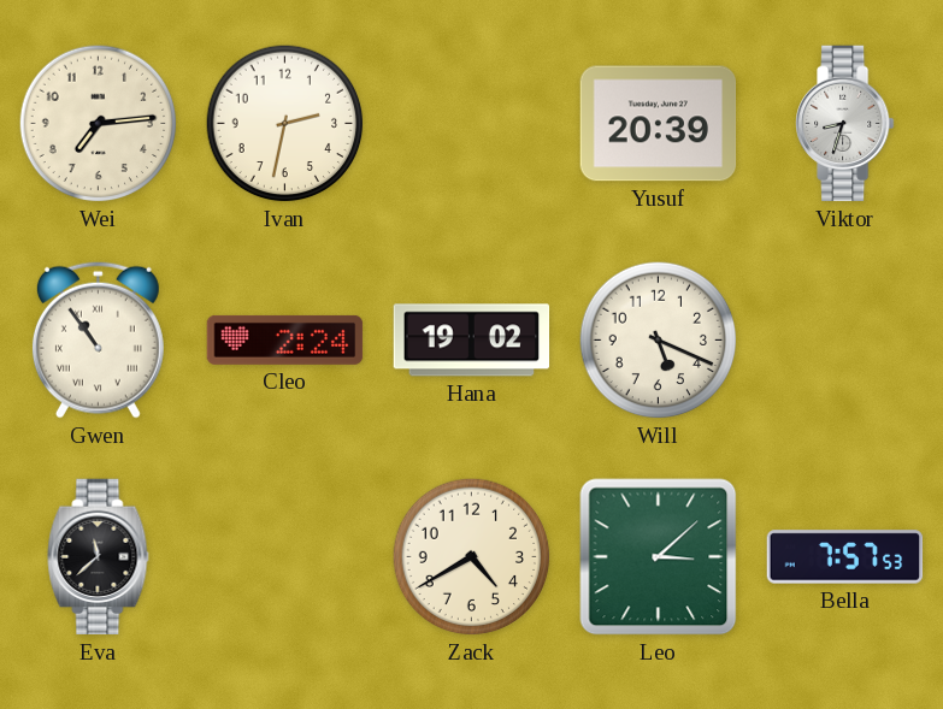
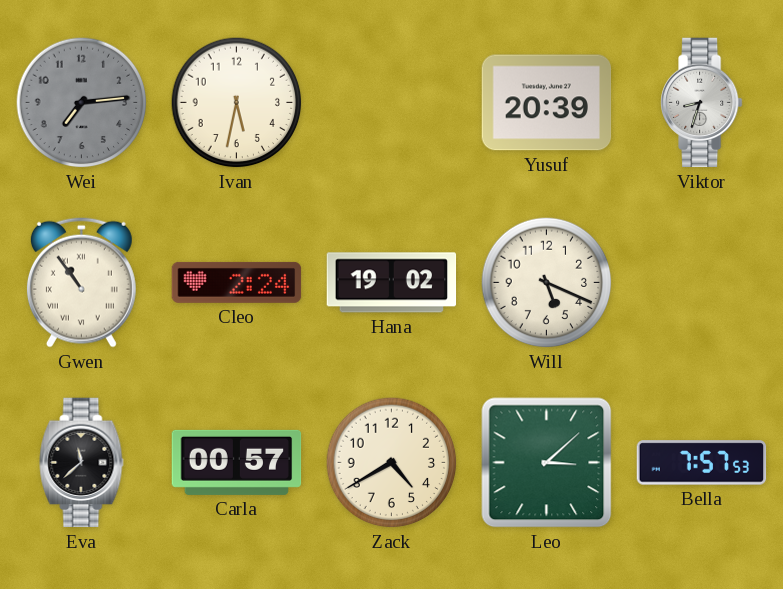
Wei dial: cream -> grey (82, 103)
Ivan: 2:32 -> 5:32 (237, 103)
Carla: none -> 00:57 (237, 462)
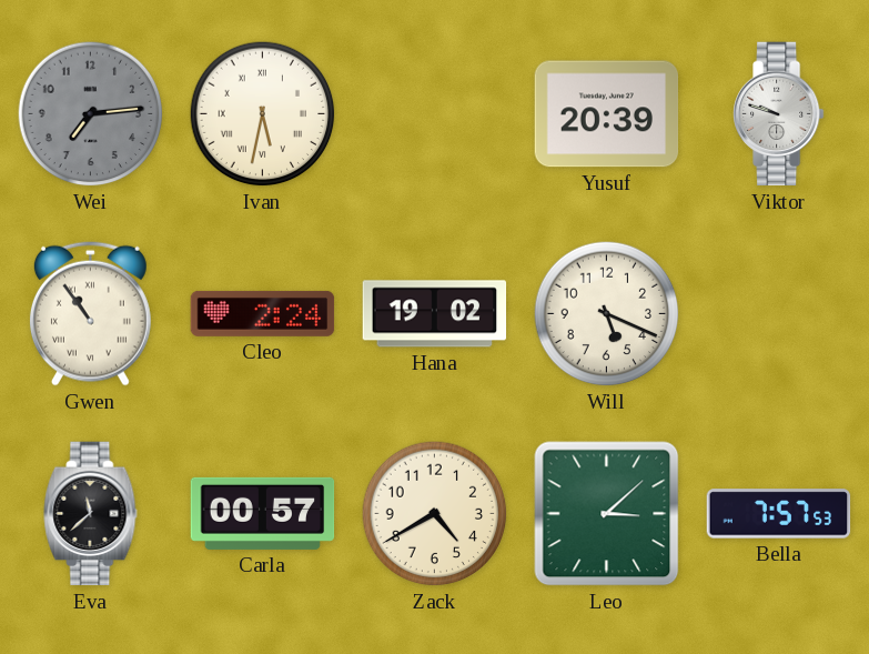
Ivan numerals: Arabic -> Roman (263, 114)
Viktor: 8:33 -> 9:48 (779, 114)
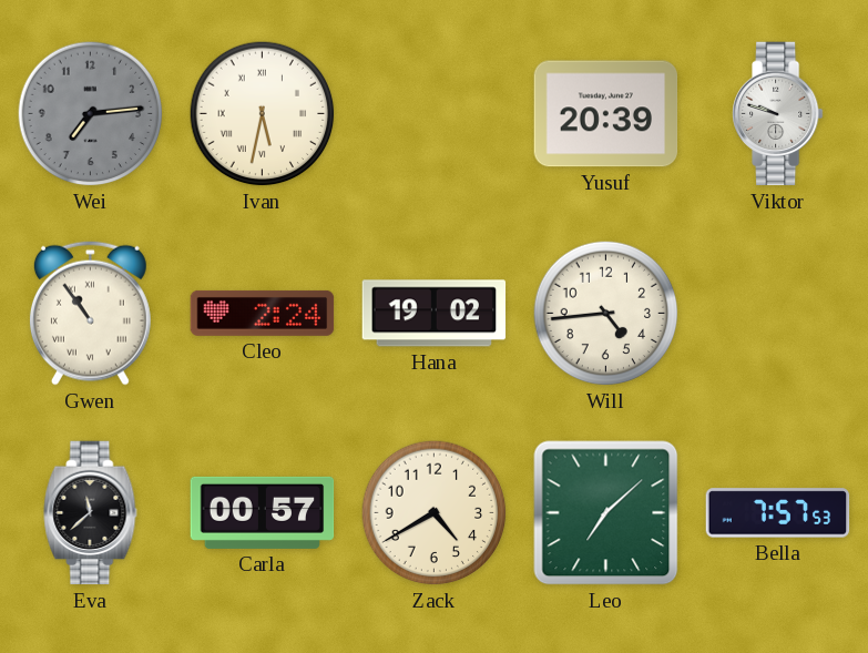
Will: 5:19 -> 4:44 (606, 314)
Leo: 3:08 -> 7:08 (606, 513)
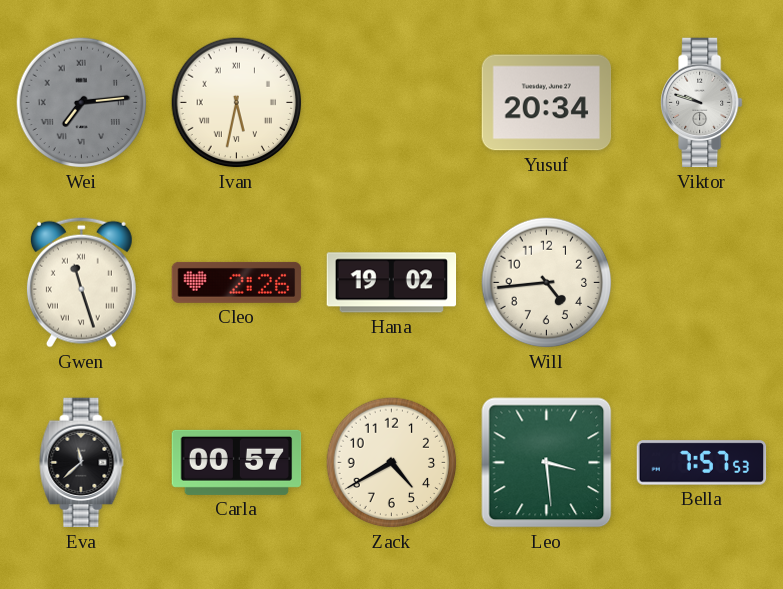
Wei numerals: Arabic -> Roman (82, 103)
Yusuf: 20:39 -> 20:34 (547, 103)
Gwen: 10:54 -> 11:27 (81, 282)
Cleo: 2:24 -> 2:26 (237, 282)
Leo: 7:08 -> 3:29 (547, 463)
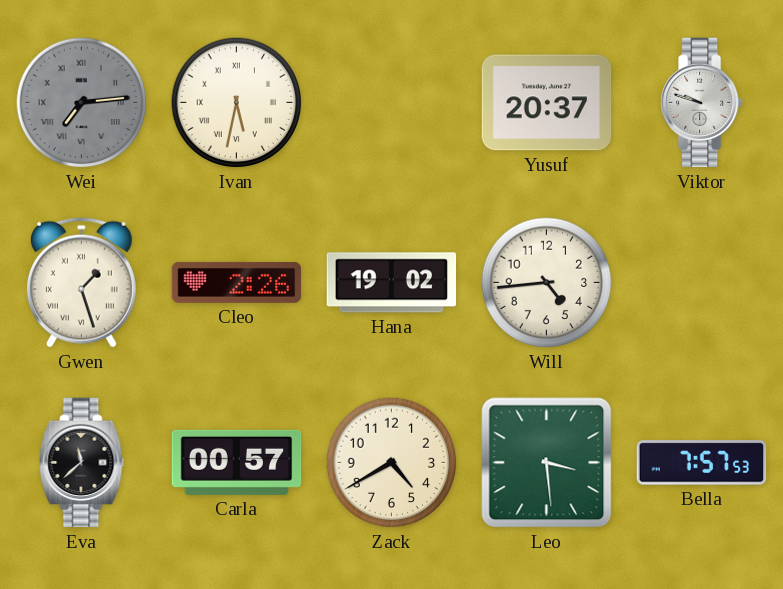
Yusuf: 20:34 -> 20:37 (547, 103)
Gwen: 11:27 -> 1:27 (81, 282)
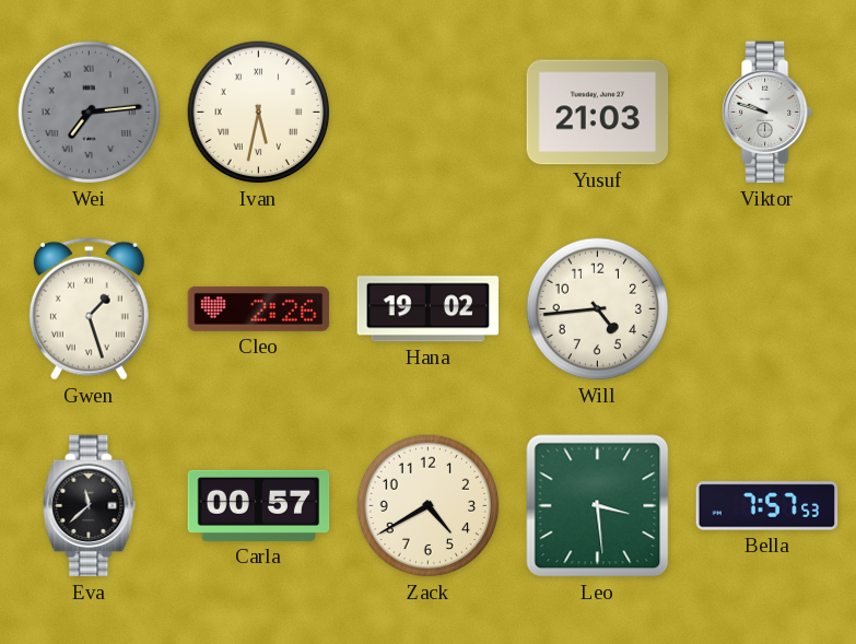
Yusuf: 20:37 -> 21:03 (598, 113)
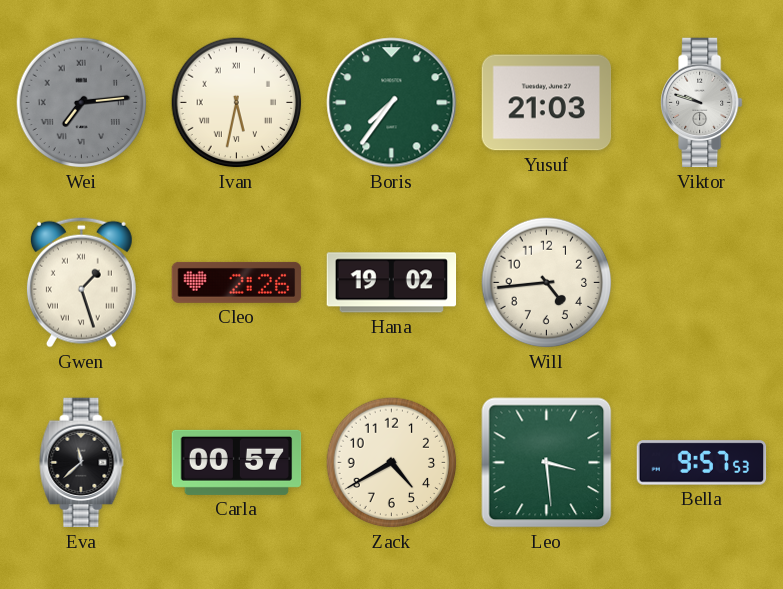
Boris: none -> 7:36 (392, 103)
Bella: 7:57 -> 9:57 (702, 463)
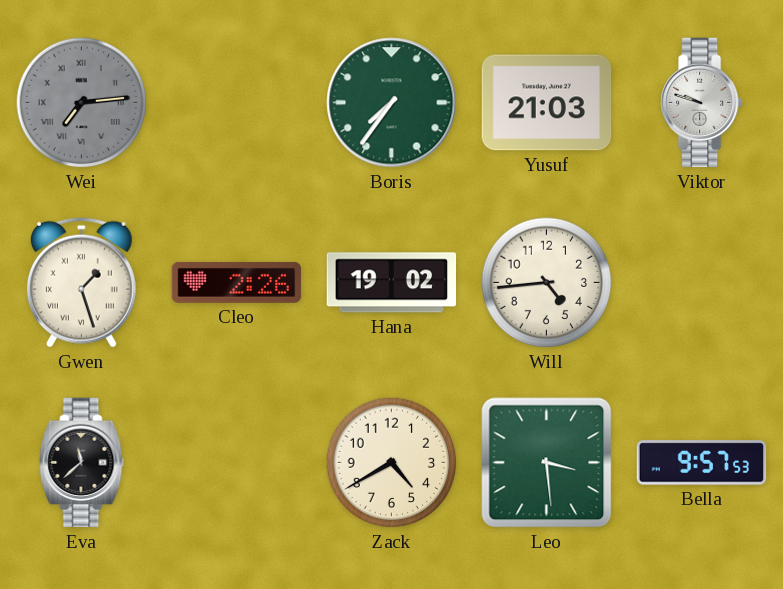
Ivan: 5:32 -> none (237, 103)
Carla: 00:57 -> none (237, 462)
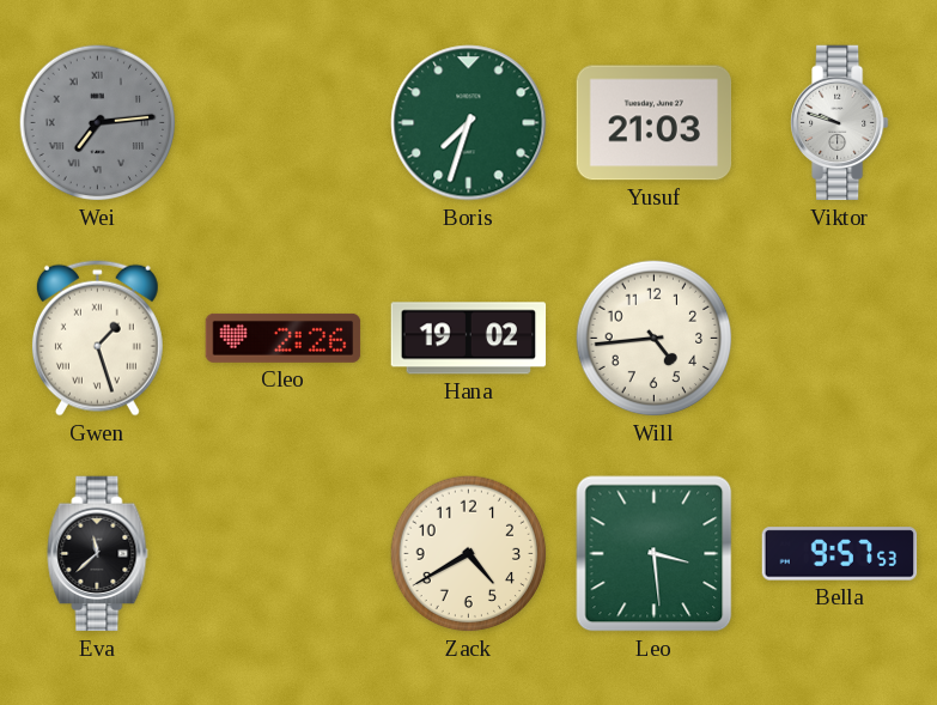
Boris: 7:36 -> 7:33 (469, 123)
